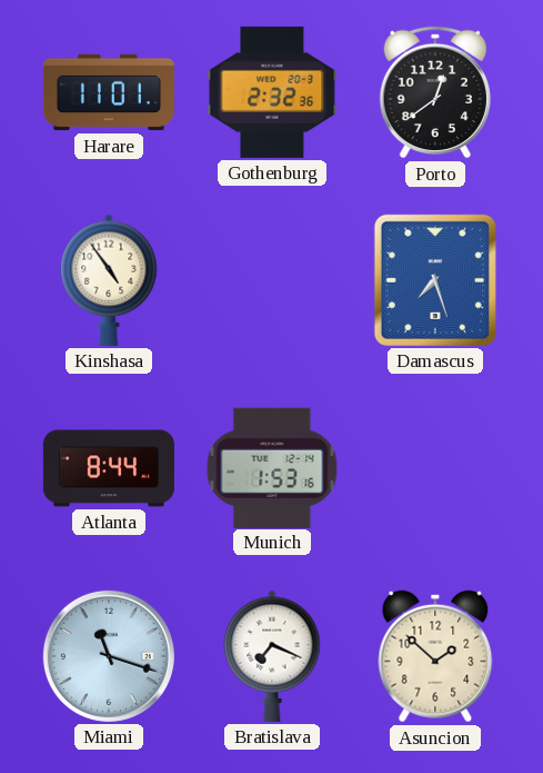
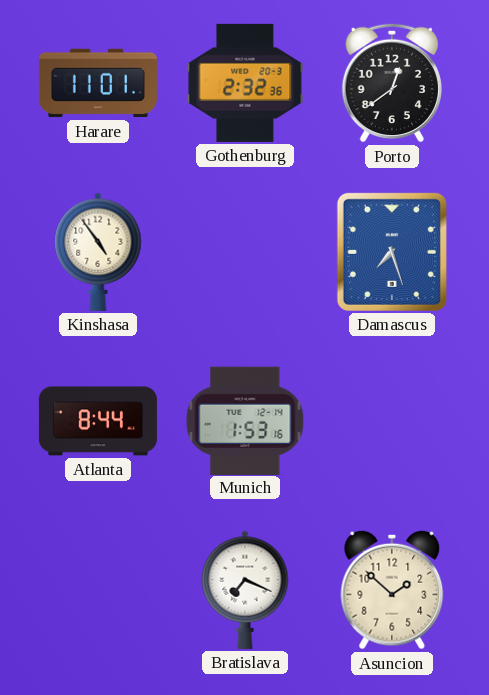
Miami: 11:18 -> none (109, 656)
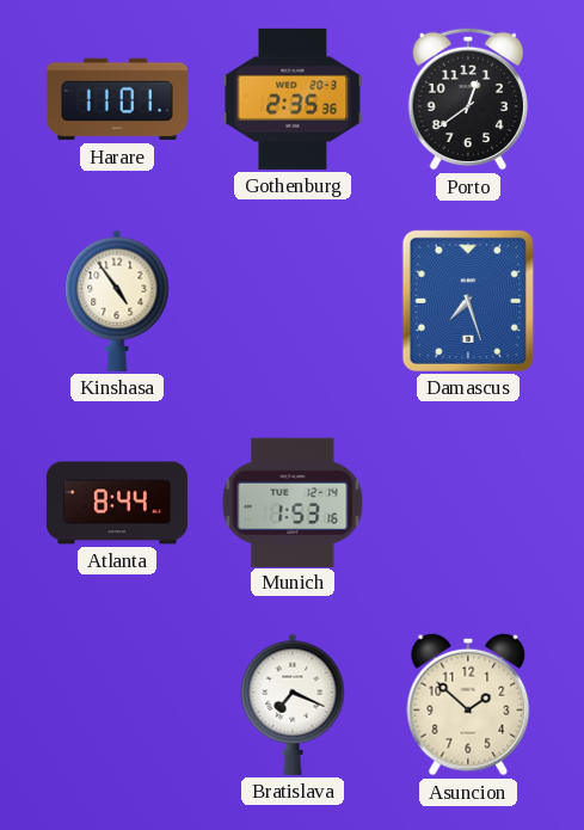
Gothenburg: 2:32 -> 2:35 (293, 99)
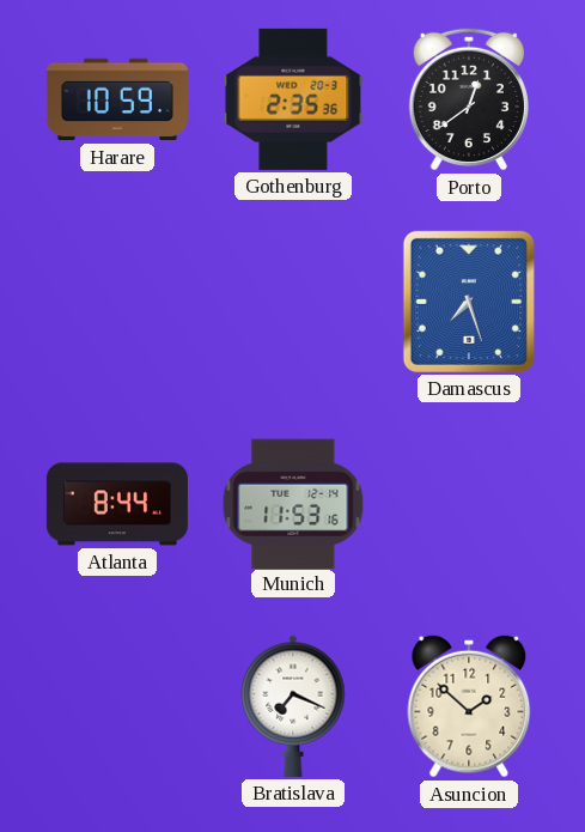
Harare: 11:01 -> 10:59 (117, 99)
Kinshasa: 4:54 -> none (117, 301)
Munich: 1:53 -> 11:53 (293, 503)
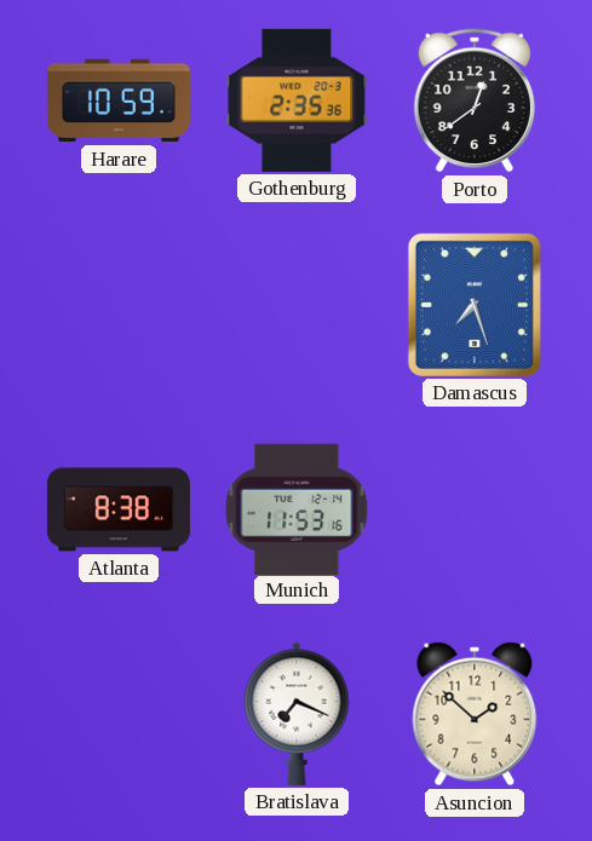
Atlanta: 8:44 -> 8:38 (119, 509)
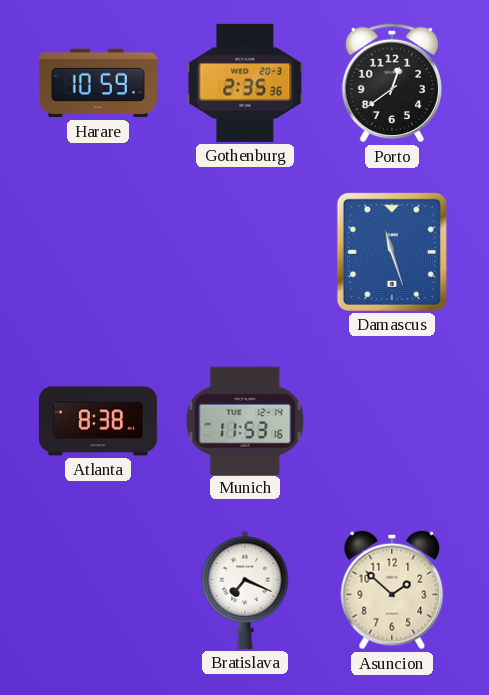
Damascus: 7:27 -> 11:27 (392, 252)
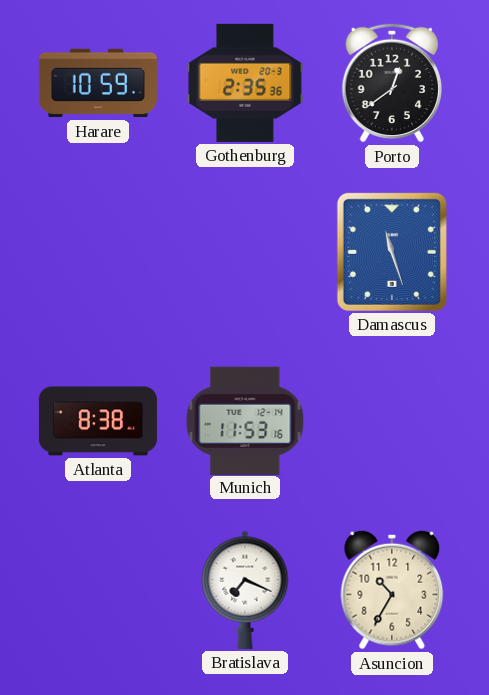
Asuncion: 1:52 -> 10:35 (392, 590)
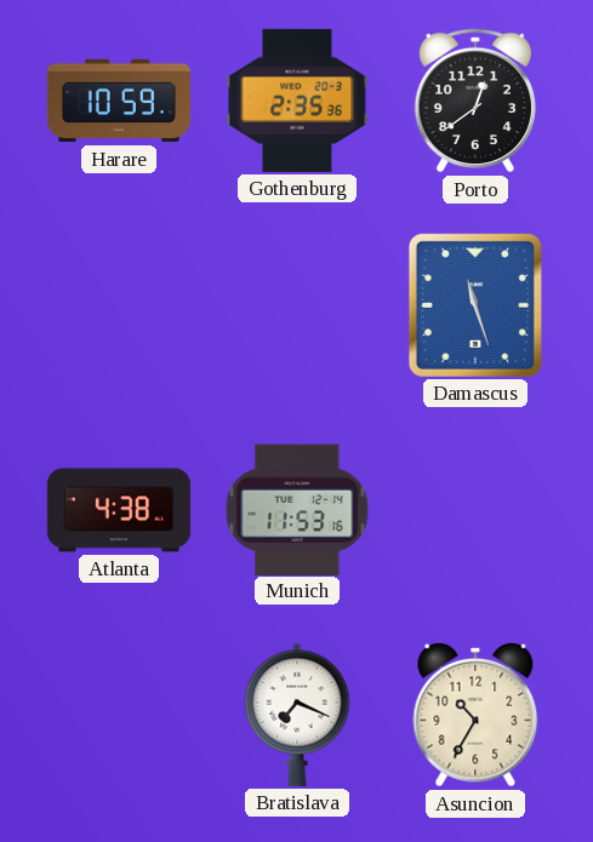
Atlanta: 8:38 -> 4:38 (119, 510)
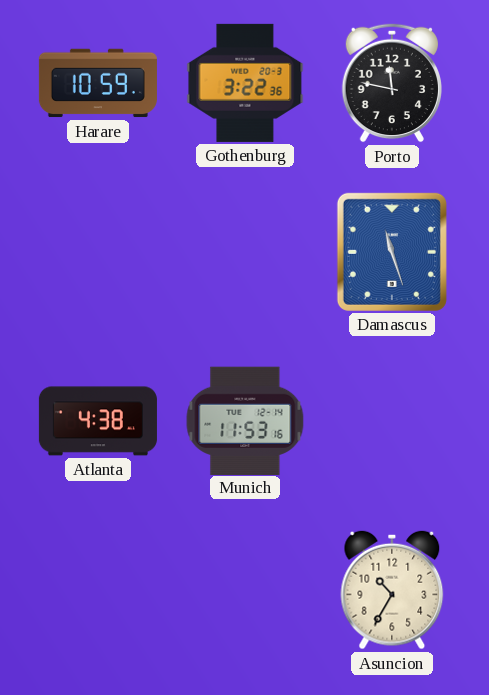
Gothenburg: 2:35 -> 3:22 (245, 83)
Porto: 12:39 -> 11:47 (392, 83)
Bratislava: 7:19 -> none (297, 715)
